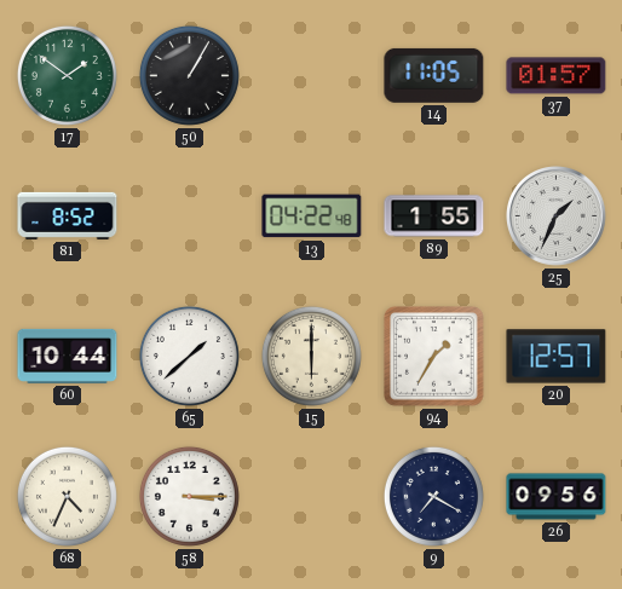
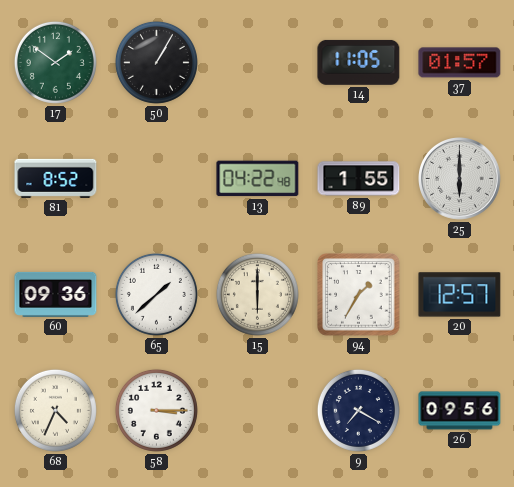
25: 1:34 -> 6:00 (460, 179)
60: 10:44 -> 09:36 (56, 294)
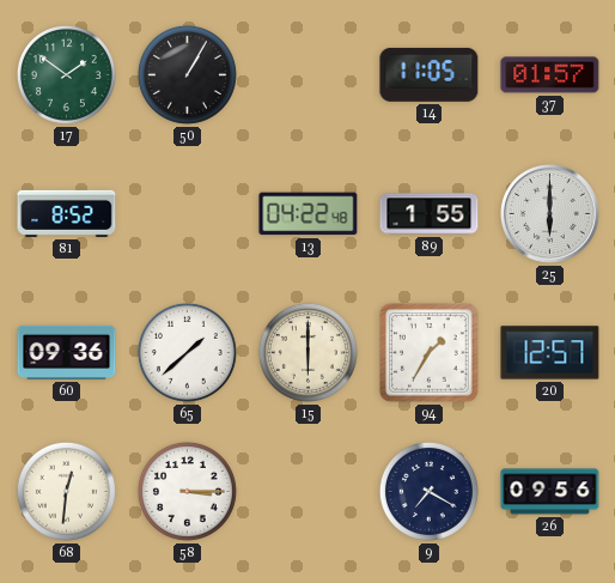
68: 4:34 -> 12:31 (66, 491)
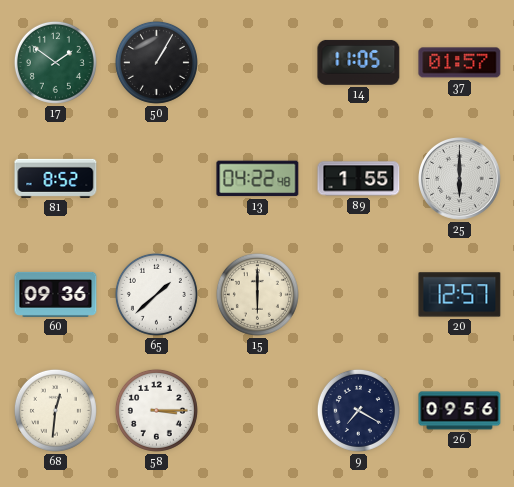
94: 1:35 -> none (430, 353)
